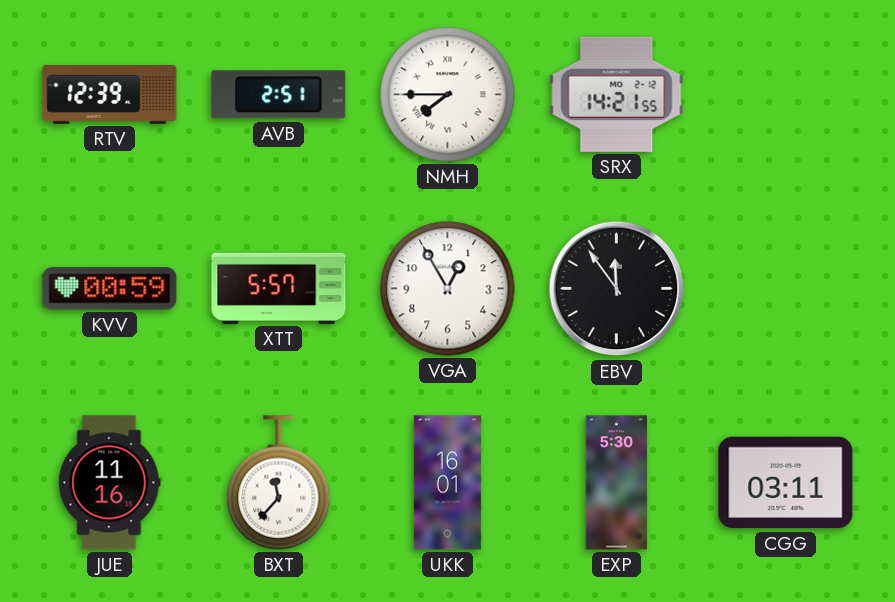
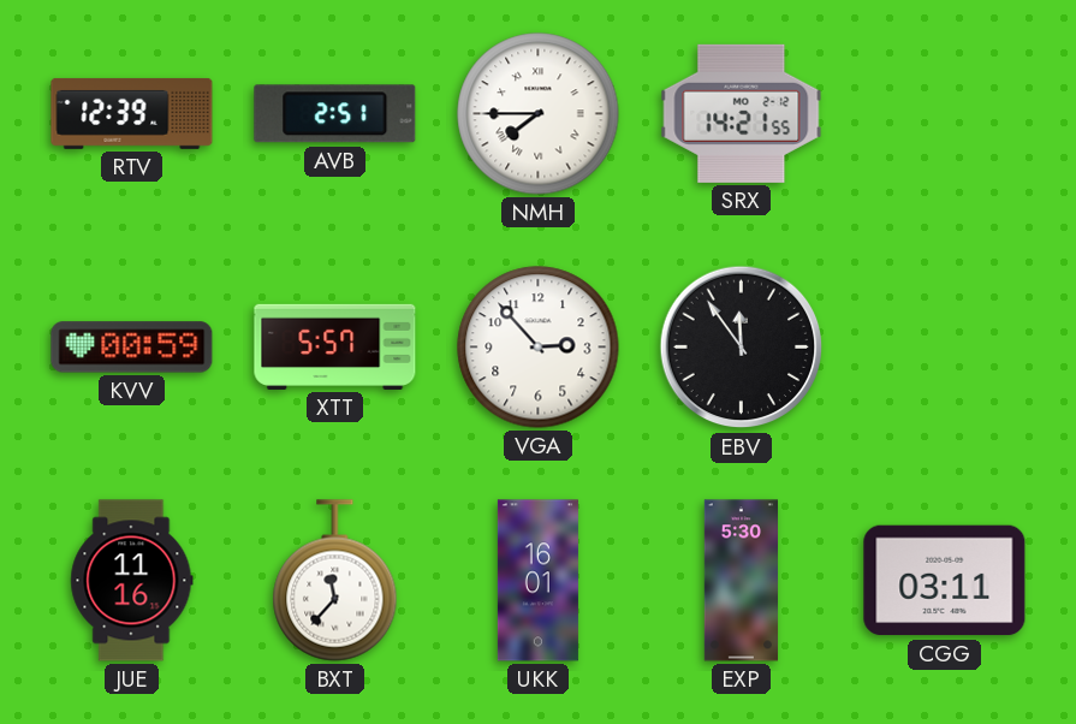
VGA: 12:55 -> 2:53 (539, 348)
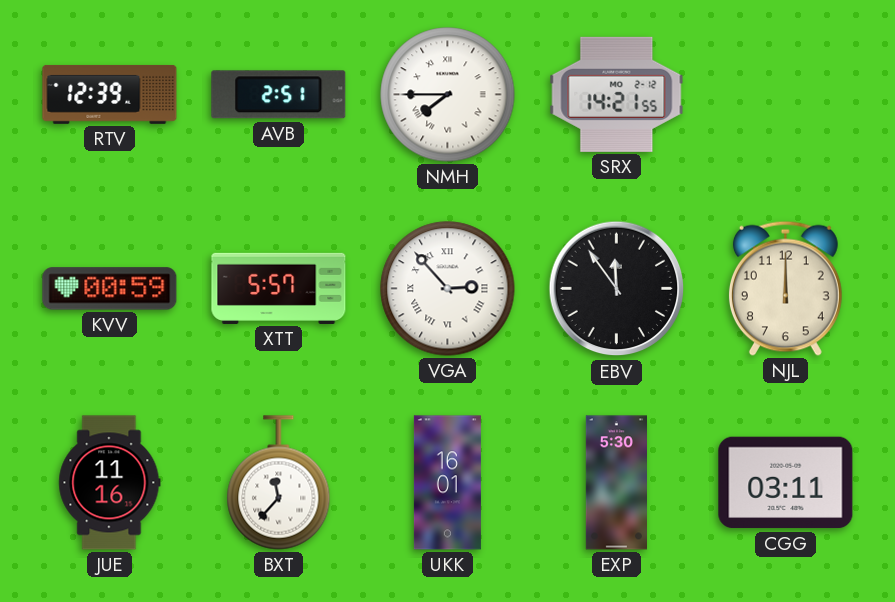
VGA numerals: Arabic -> Roman (448, 289)
NJL: none -> 12:00 (785, 288)
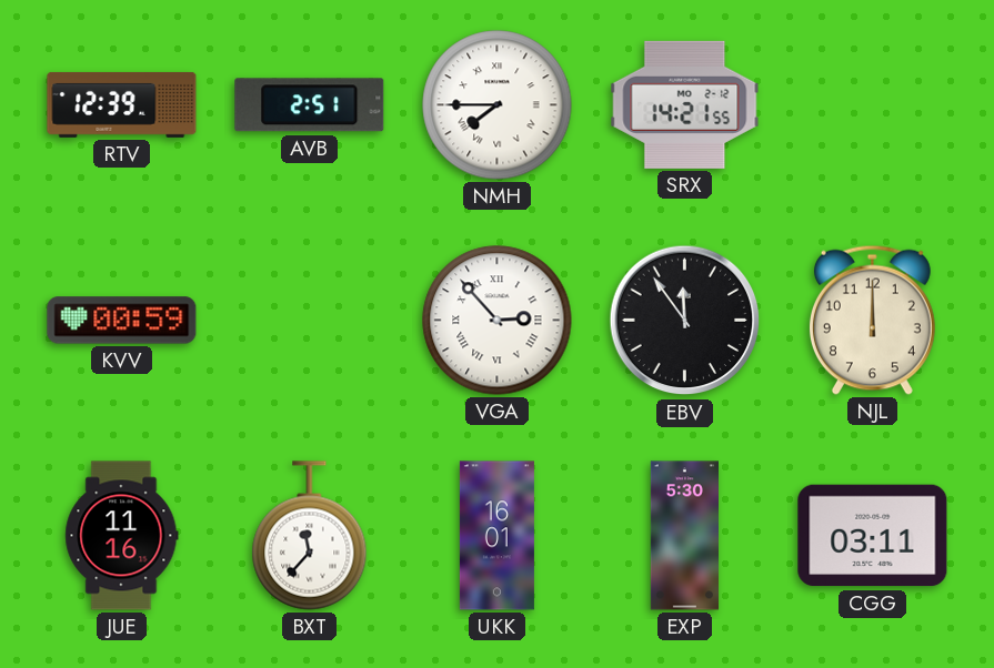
XTT: 5:57 -> none (279, 288)
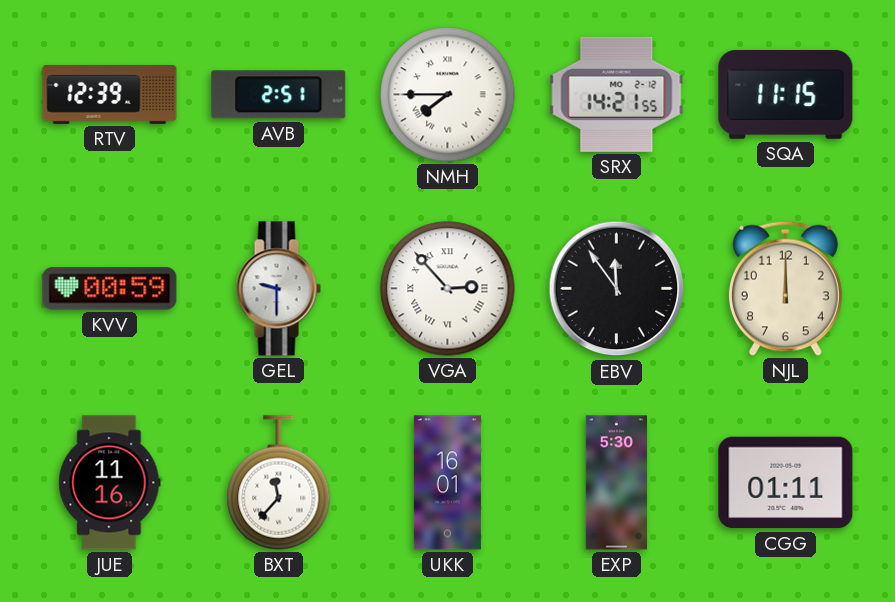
SQA: none -> 11:15 (786, 95)
GEL: none -> 9:30 (278, 289)
CGG: 03:11 -> 01:11 (786, 483)
